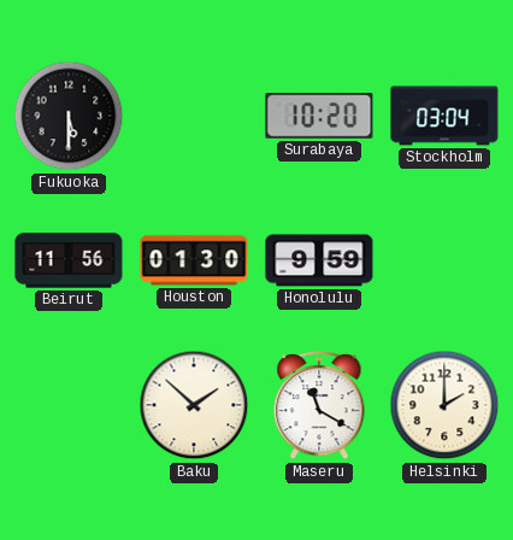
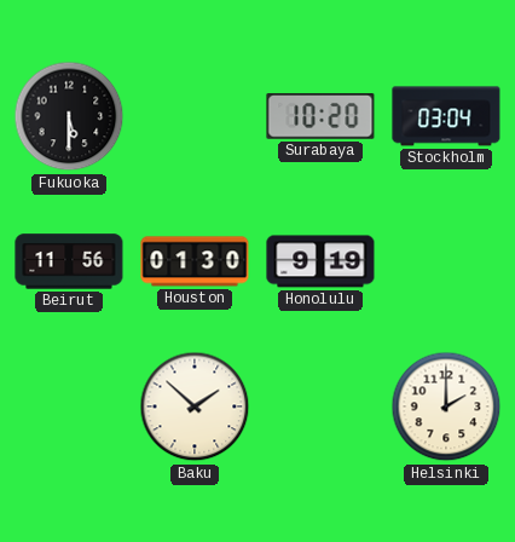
Honolulu: 9:59 -> 9:19 (320, 261)
Maseru: 11:20 -> none (319, 406)
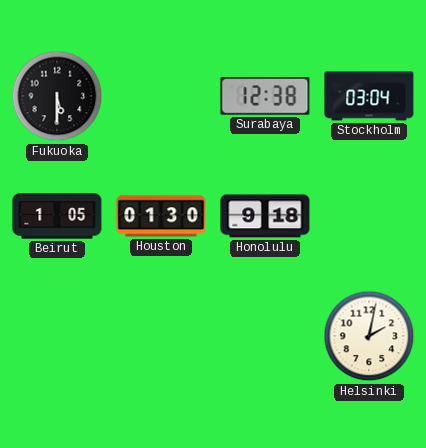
Surabaya: 10:20 -> 12:38 (265, 96)
Beirut: 11:56 -> 1:05 (57, 216)
Honolulu: 9:19 -> 9:18 (265, 216)
Baku: 1:52 -> none (195, 406)
Helsinki: 2:00 -> 2:02 (369, 336)
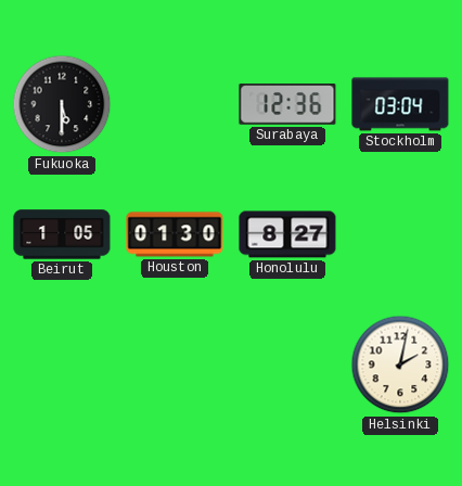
Surabaya: 12:38 -> 12:36 (287, 104)
Honolulu: 9:18 -> 8:27 (287, 234)
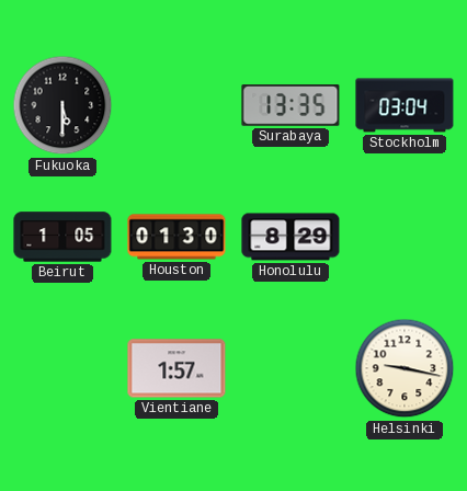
Surabaya: 12:36 -> 13:35 (291, 105)
Honolulu: 8:27 -> 8:29 (291, 237)
Vientiane: none -> 1:57 (176, 368)
Helsinki: 2:02 -> 9:17 (405, 368)
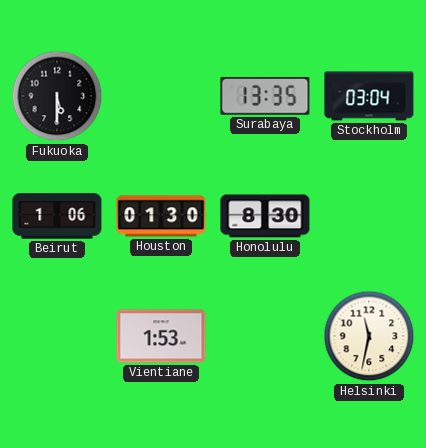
Beirut: 1:05 -> 1:06 (57, 216)
Honolulu: 8:29 -> 8:30 (265, 216)
Vientiane: 1:57 -> 1:53 (161, 336)
Helsinki: 9:17 -> 11:32 (369, 336)
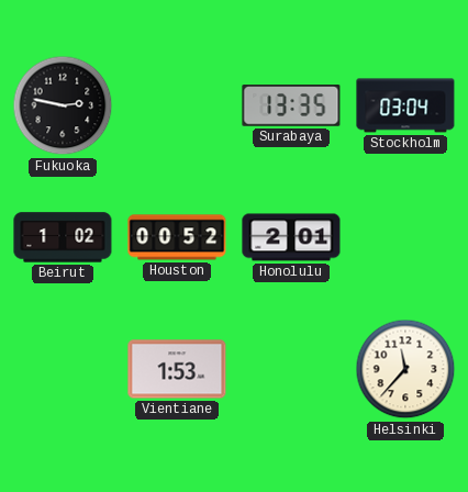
Fukuoka: 5:30 -> 2:47 (63, 105)
Beirut: 1:06 -> 1:02 (63, 237)
Houston: 01:30 -> 00:52 (177, 237)
Honolulu: 8:30 -> 2:01 (291, 237)
Helsinki: 11:32 -> 11:37 (405, 369)
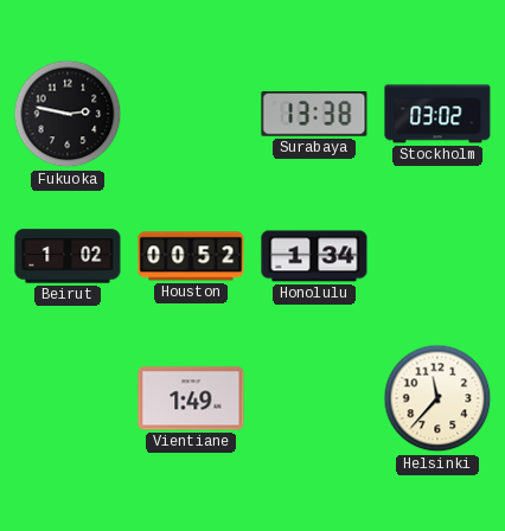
Surabaya: 13:35 -> 13:38 (314, 114)
Stockholm: 03:04 -> 03:02 (437, 114)
Honolulu: 2:01 -> 1:34 (314, 256)
Vientiane: 1:53 -> 1:49 (191, 398)
